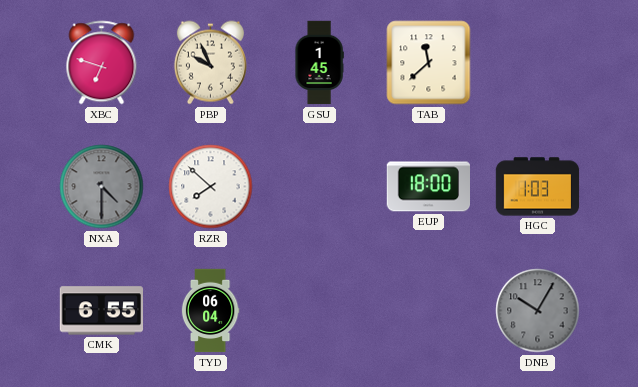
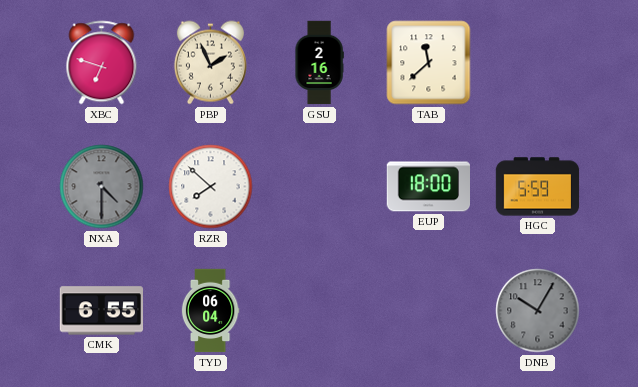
PBP: 9:56 -> 1:56 (210, 63)
GSU: 1:45 -> 2:16 (319, 63)
HGC: 1:03 -> 5:59 (538, 187)
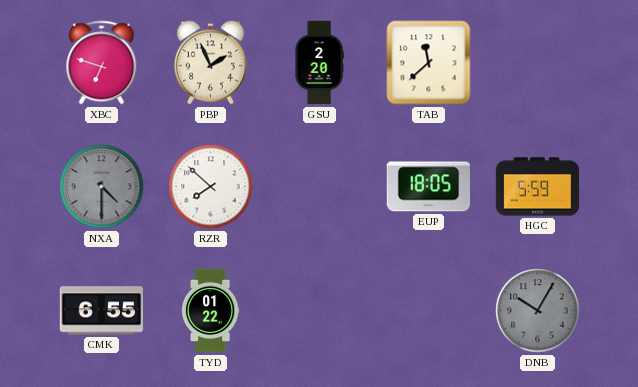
GSU: 2:16 -> 2:20 (319, 63)
EUP: 18:00 -> 18:05 (428, 187)
TYD: 06:04 -> 01:22 (210, 311)
